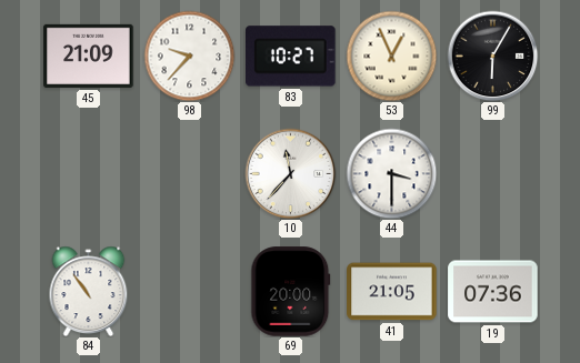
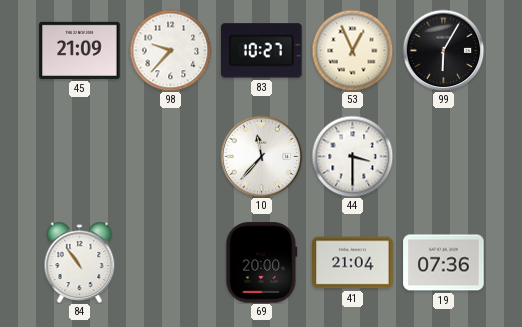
41: 21:05 -> 21:04 (353, 263)
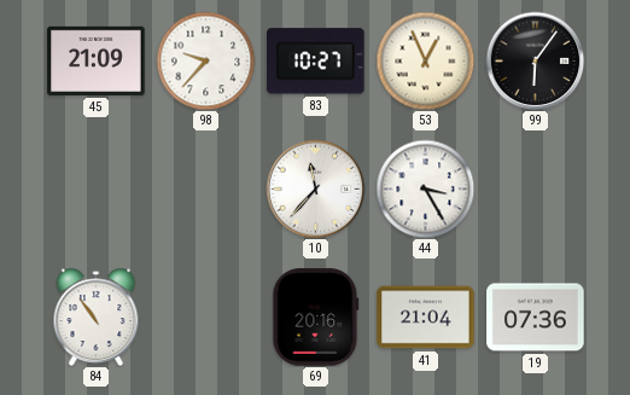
99: 6:05 -> 6:06 (535, 60)
44: 3:30 -> 3:25 (425, 188)
69: 20:00 -> 20:16 (316, 318)
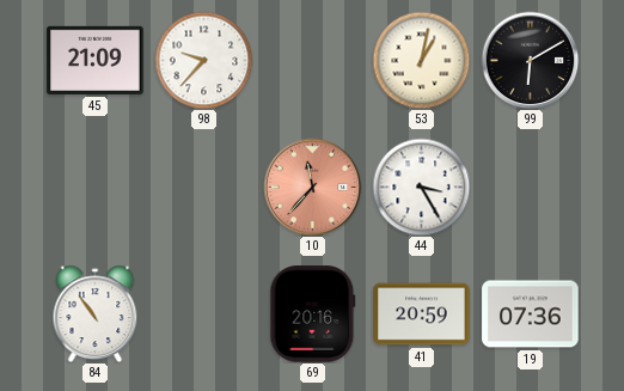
83: 10:27 -> none (316, 62)
53: 12:56 -> 1:02 (421, 60)
99: 6:06 -> 6:10 (530, 60)
10 dial: white -> salmon (312, 187)
41: 21:04 -> 20:59 (422, 314)
